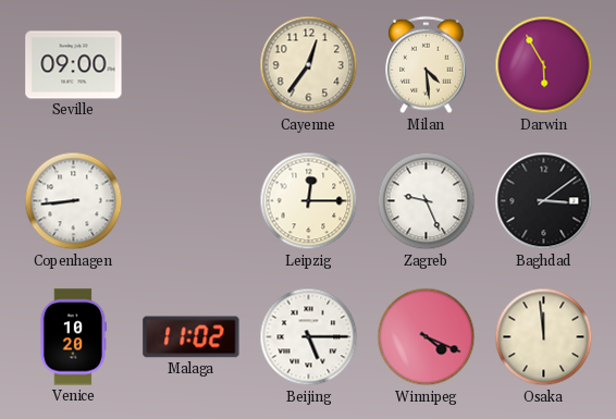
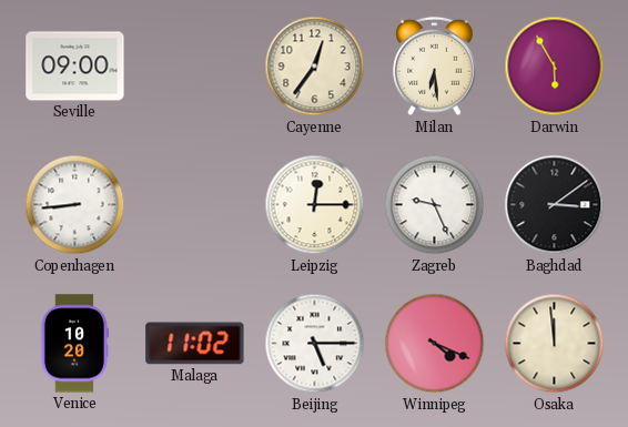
Milan: 4:29 -> 6:29 (435, 67)
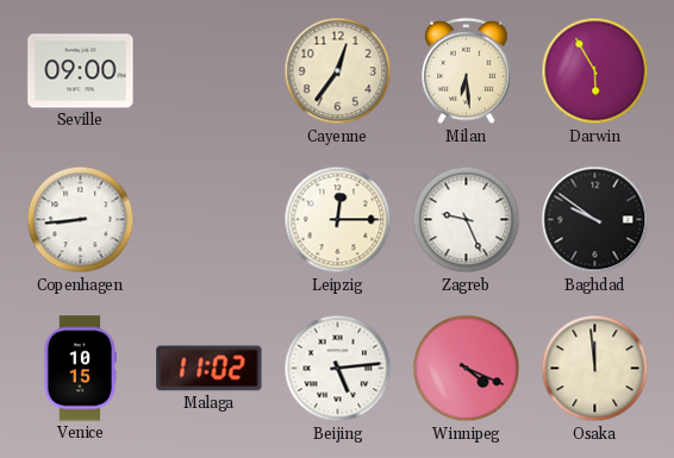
Baghdad: 3:09 -> 9:51 (595, 220)
Venice: 10:20 -> 10:15 (80, 369)
Beijing: 5:15 -> 5:14 (338, 369)
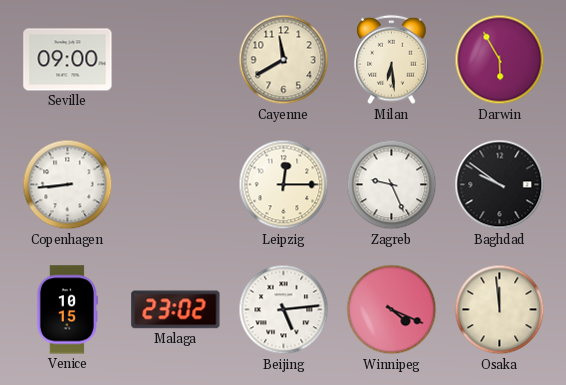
Cayenne: 12:36 -> 11:40 (284, 60)
Malaga: 11:02 -> 23:02 (176, 310)
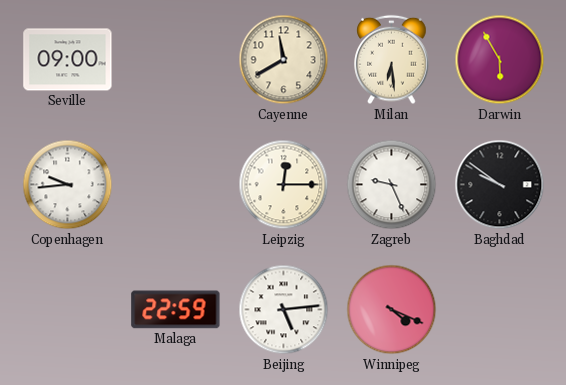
Copenhagen: 8:44 -> 9:44 (68, 185)
Venice: 10:15 -> none (67, 310)
Malaga: 23:02 -> 22:59 (176, 310)
Osaka: 11:59 -> none (500, 310)
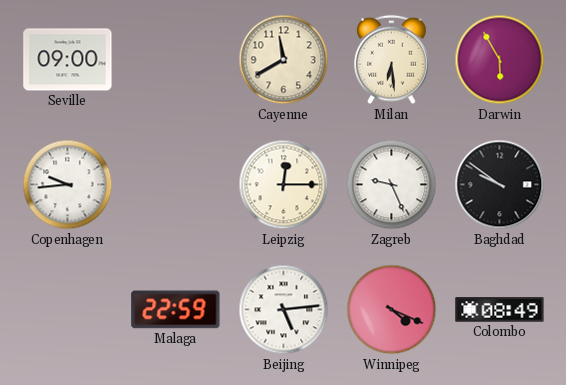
Colombo: none -> 08:49 (500, 310)
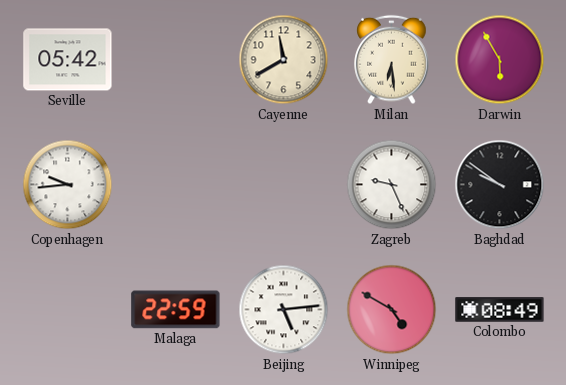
Seville: 09:00 -> 05:42 (68, 60)
Leipzig: 12:15 -> none (284, 185)
Winnipeg: 4:19 -> 4:50 (392, 310)
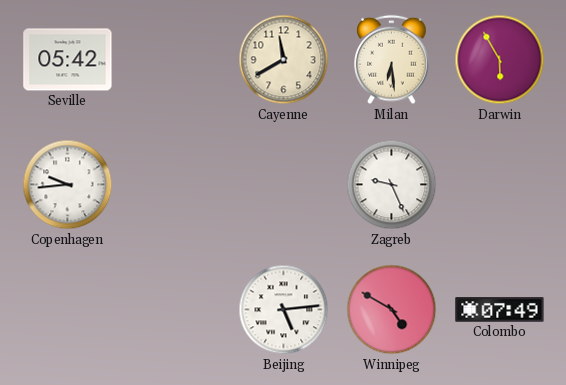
Baghdad: 9:51 -> none (500, 185)
Malaga: 22:59 -> none (176, 310)
Colombo: 08:49 -> 07:49 (500, 310)
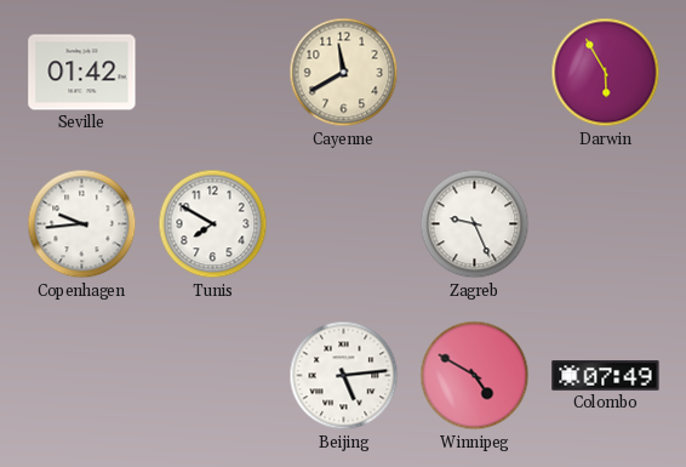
Seville: 05:42 -> 01:42 (82, 73)
Milan: 6:29 -> none (392, 60)
Tunis: none -> 7:50 (213, 224)
